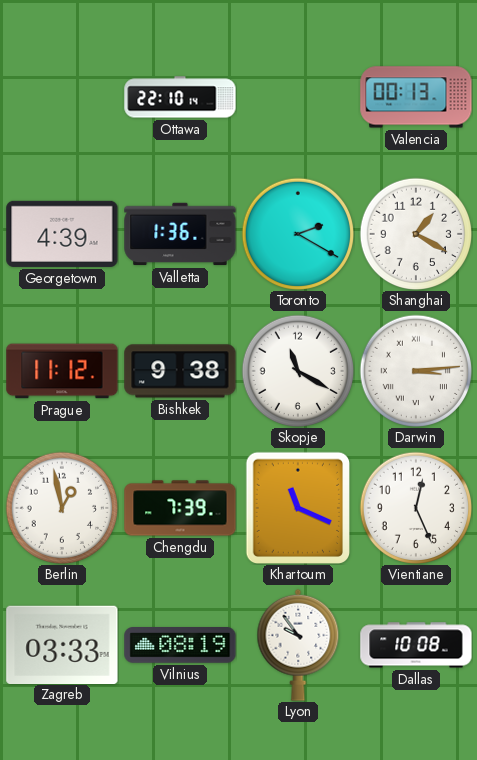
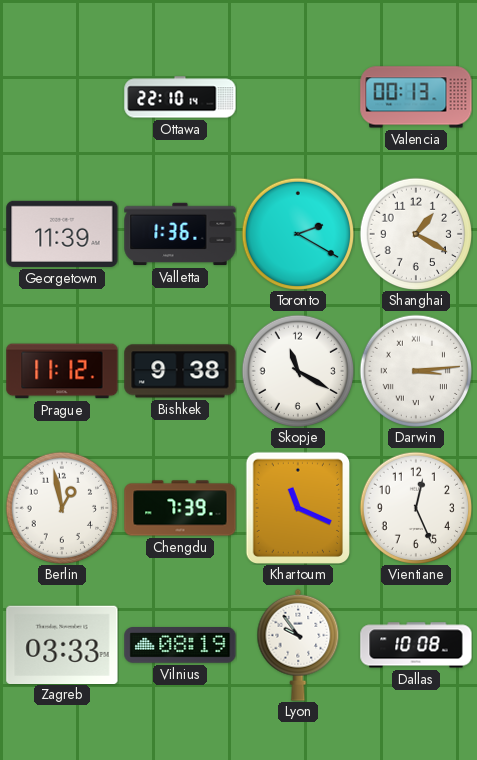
Georgetown: 4:39 -> 11:39 (62, 234)
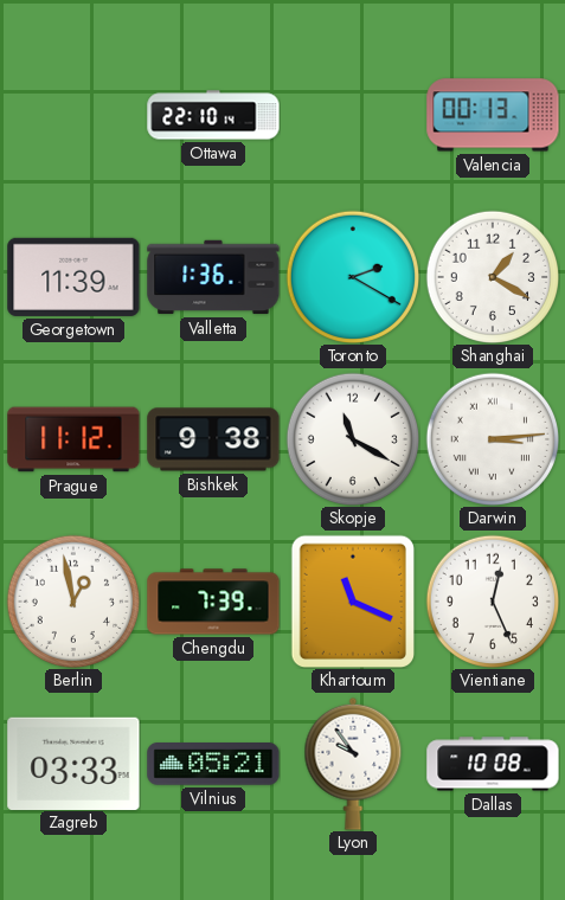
Vilnius: 08:19 -> 05:21 (213, 764)
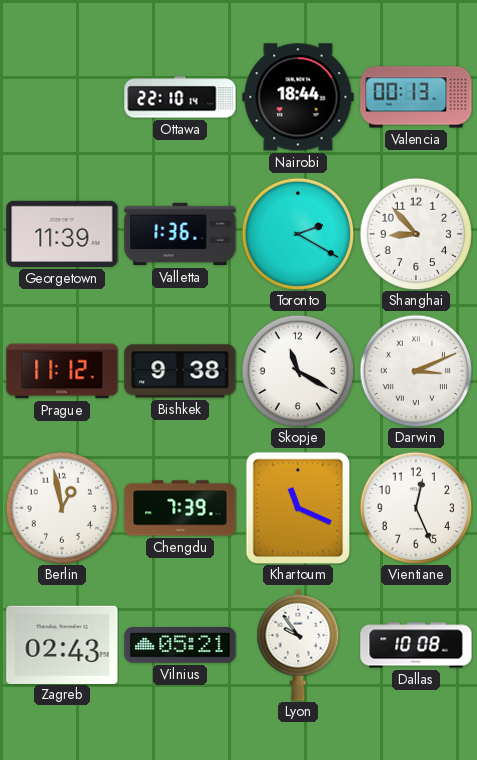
Nairobi: none -> 18:44 (298, 97)
Shanghai: 1:20 -> 8:53 (415, 233)
Darwin: 3:14 -> 3:11 (415, 370)
Zagreb: 03:33 -> 02:43 (62, 644)
